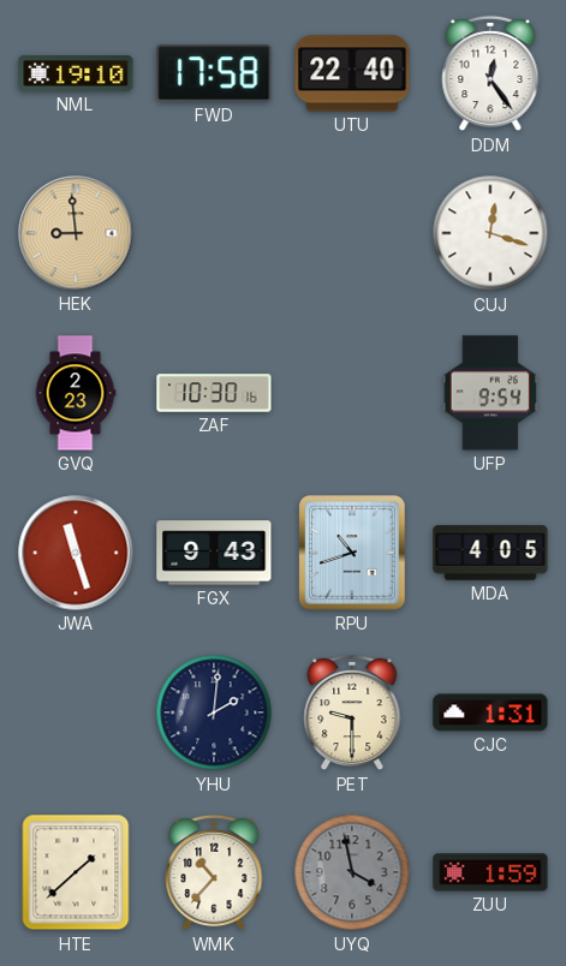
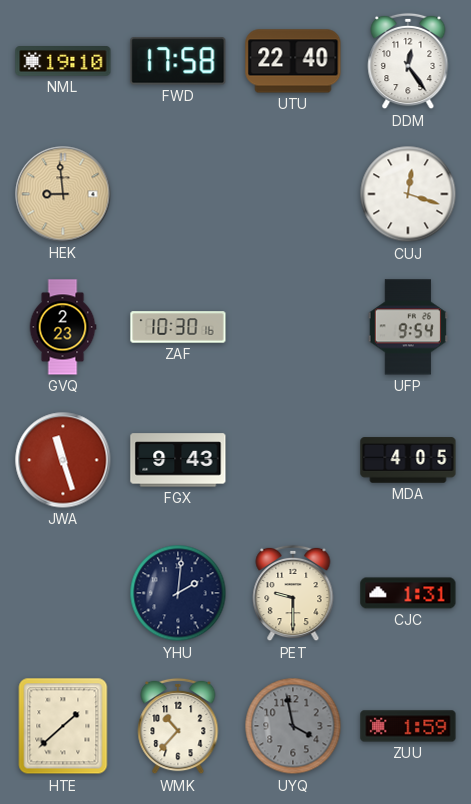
RPU: 10:42 -> none (352, 553)
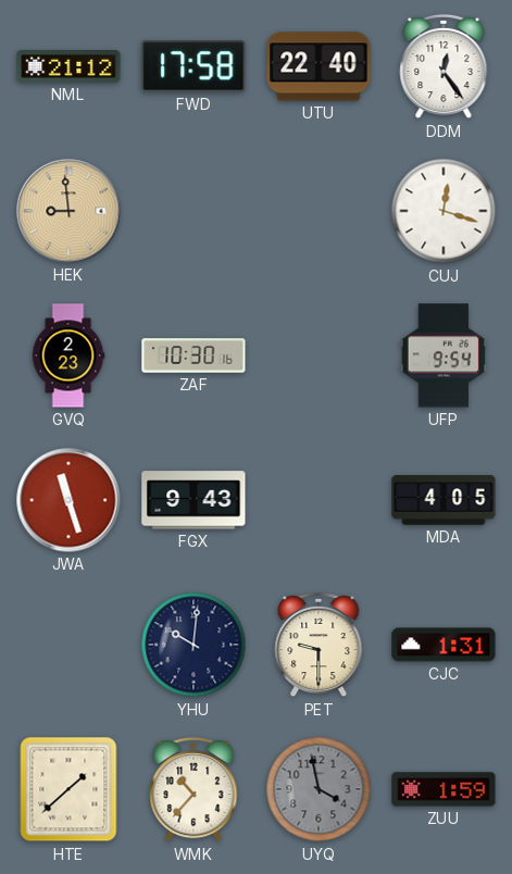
NML: 19:10 -> 21:12 (68, 67)
YHU: 2:01 -> 10:01 (193, 645)
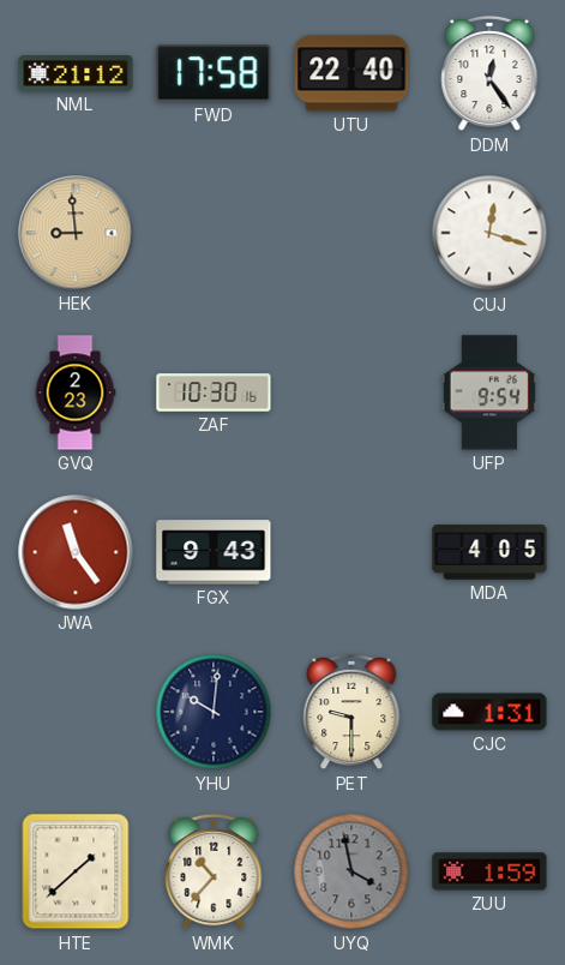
JWA: 11:27 -> 11:24 (76, 552)
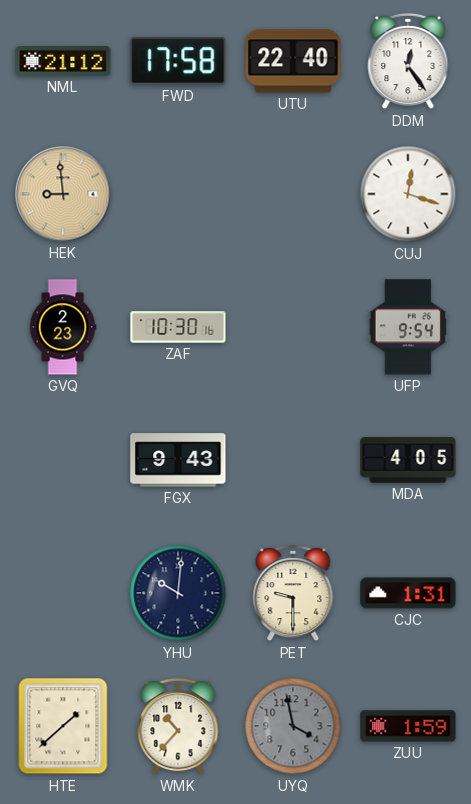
JWA: 11:24 -> none (76, 552)
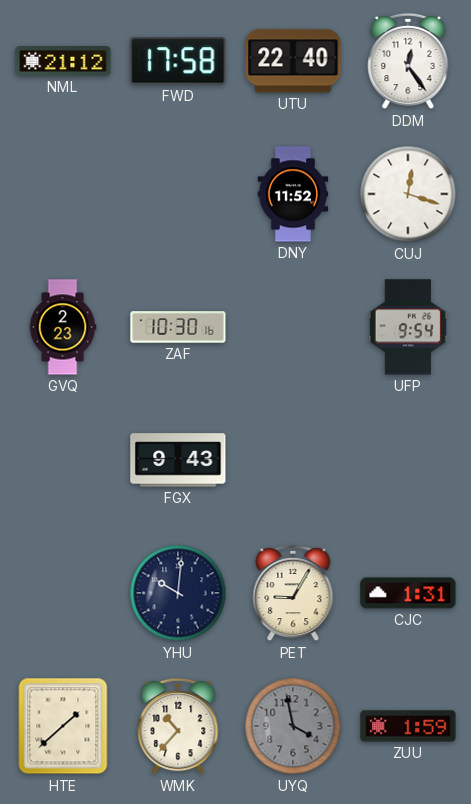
HEK: 8:59 -> none (63, 194)
DNY: none -> 11:52 (293, 194)
MDA: 4:05 -> none (408, 460)
PET: 9:30 -> 9:05 (293, 593)
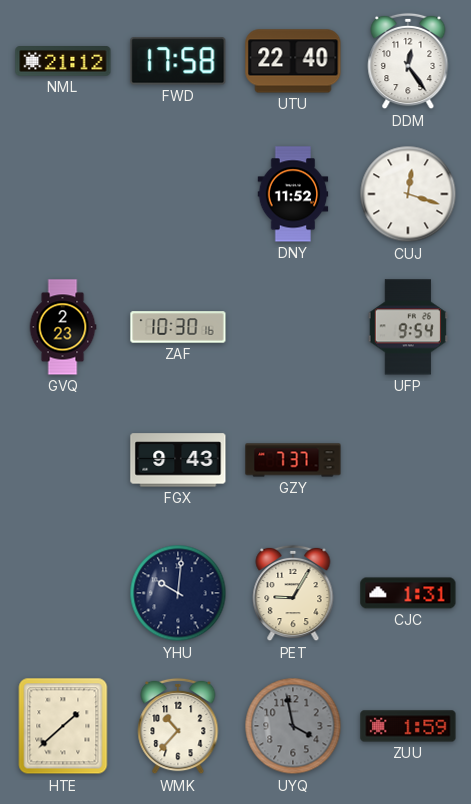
GZY: none -> 7:37 (293, 460)
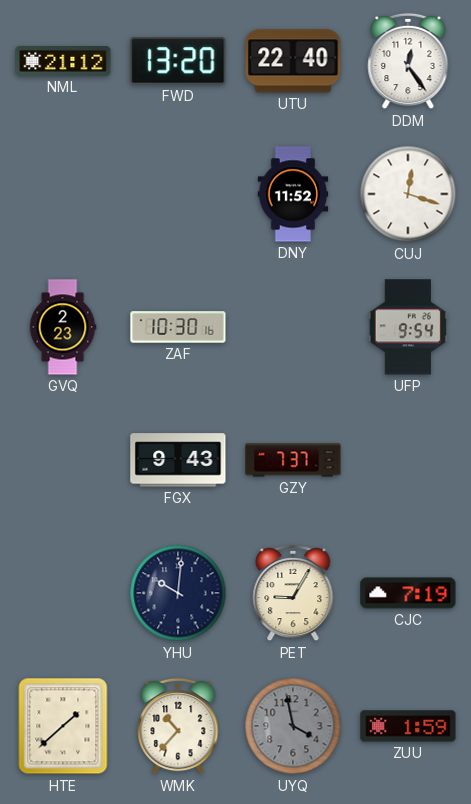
FWD: 17:58 -> 13:20 (178, 61)
CJC: 1:31 -> 7:19 (408, 593)
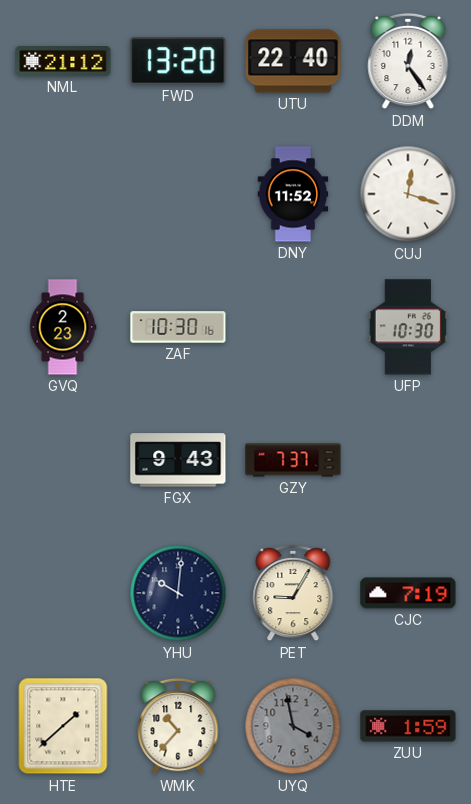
UFP: 9:54 -> 10:30 (408, 327)
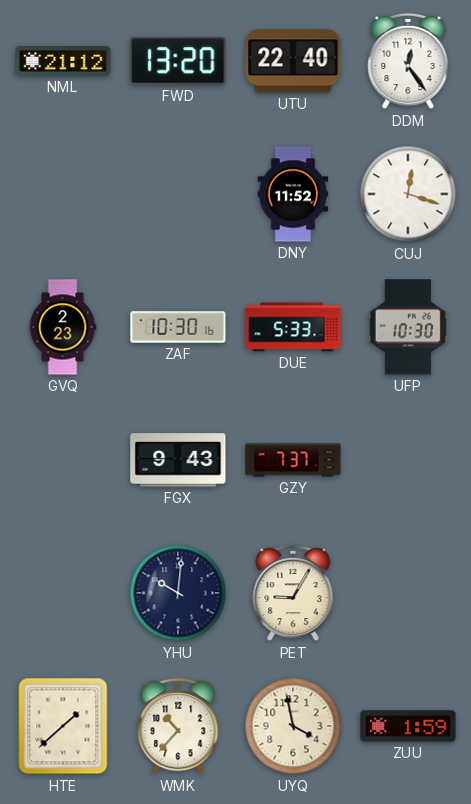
DUE: none -> 5:33 (293, 327)
CJC: 7:19 -> none (408, 593)
UYQ dial: grey -> cream (293, 726)
